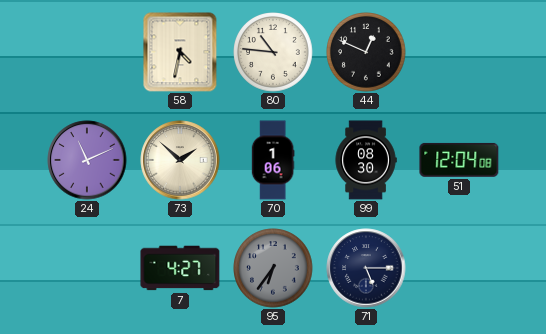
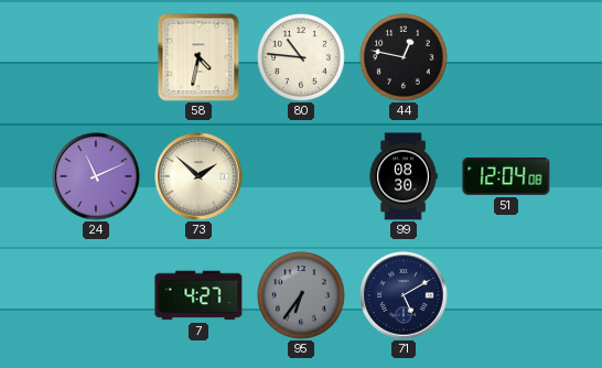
44: 12:49 -> 12:47 (404, 57)
70: 1:06 -> none (273, 160)
71: 5:15 -> 5:10 (404, 295)
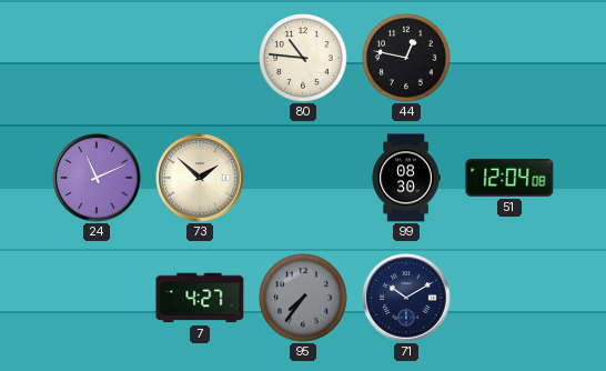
58: 4:32 -> none (198, 57)
95: 6:36 -> 7:36 (303, 298)
71: 5:10 -> 10:10 (406, 298)
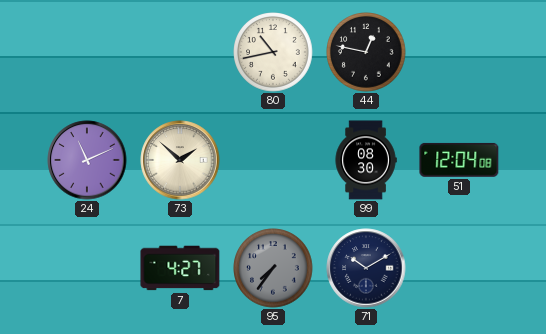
80: 10:46 -> 10:43 (273, 52)
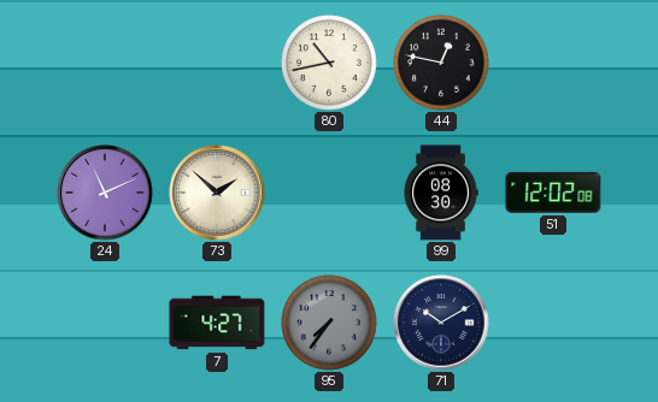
51: 12:04 -> 12:02 (553, 193)
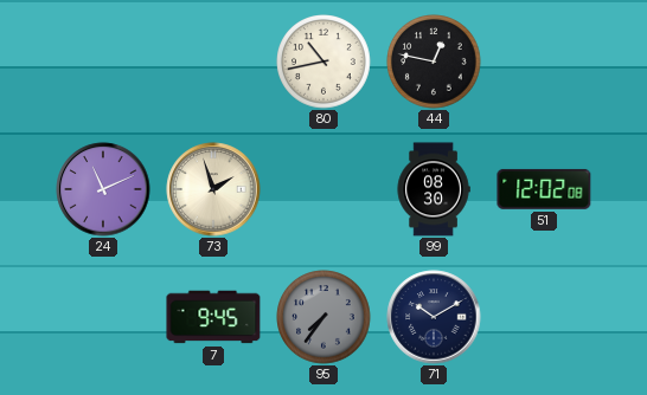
73: 1:52 -> 1:57 (213, 189)
7: 4:27 -> 9:45 (213, 317)
